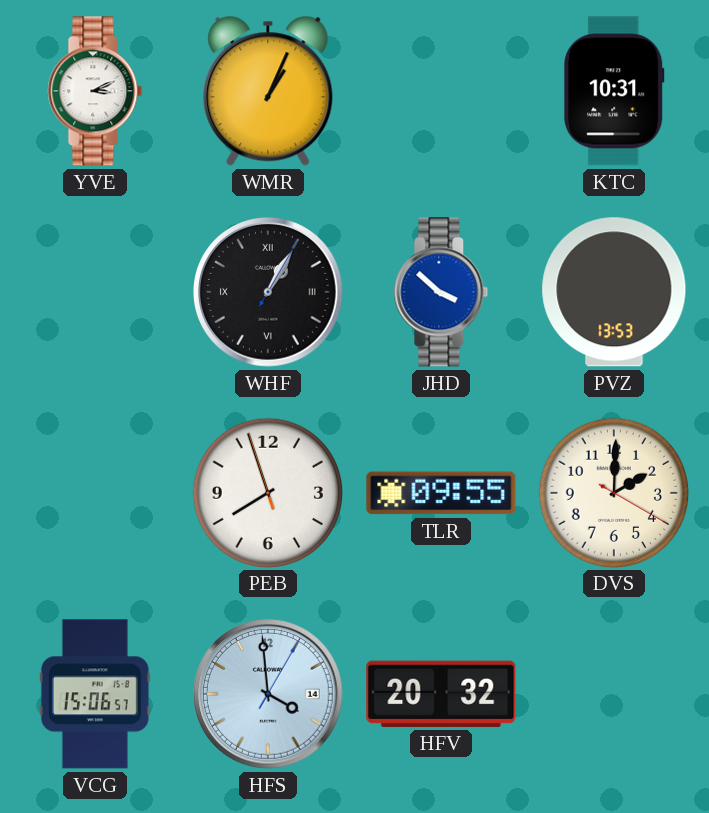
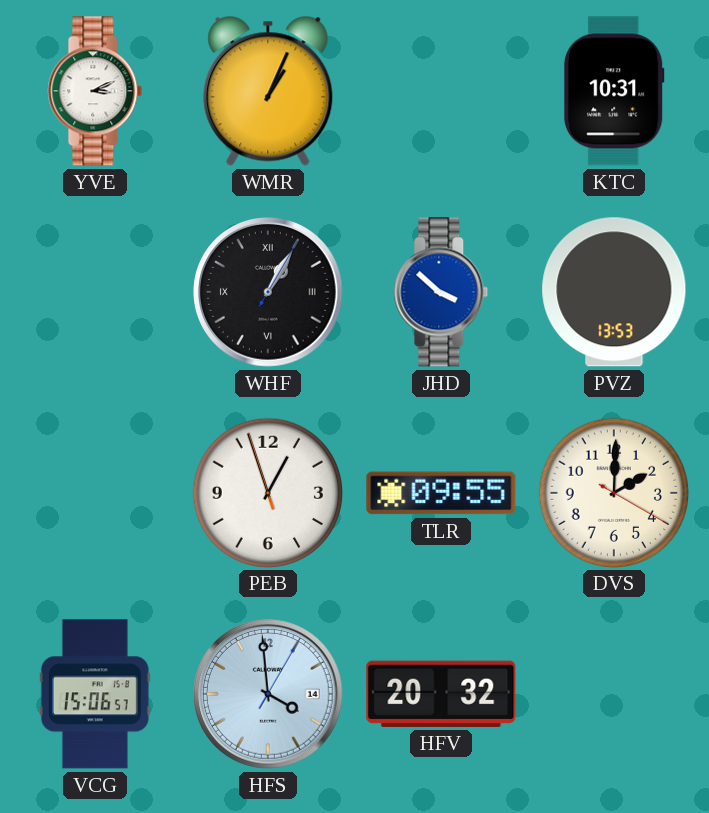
PEB: 7:56 -> 12:56 (267, 492)
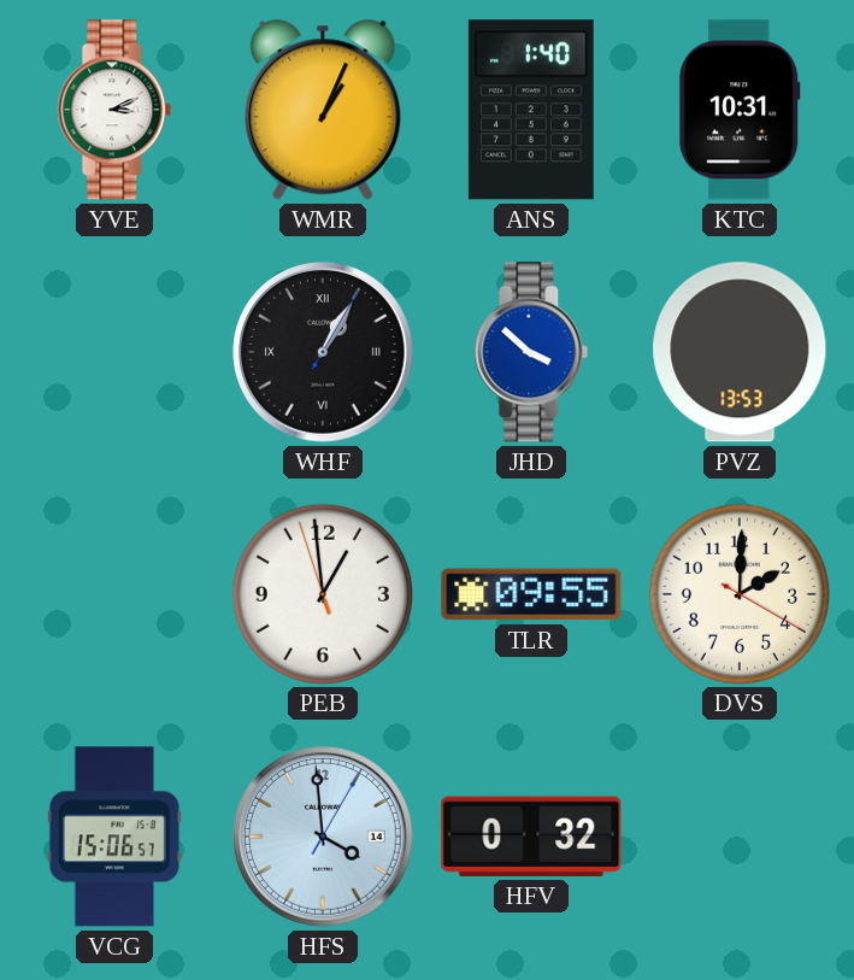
ANS: none -> 1:40 (531, 110)
PEB: 12:56 -> 12:58 (322, 593)
HFV: 20:32 -> 0:32 (531, 837)
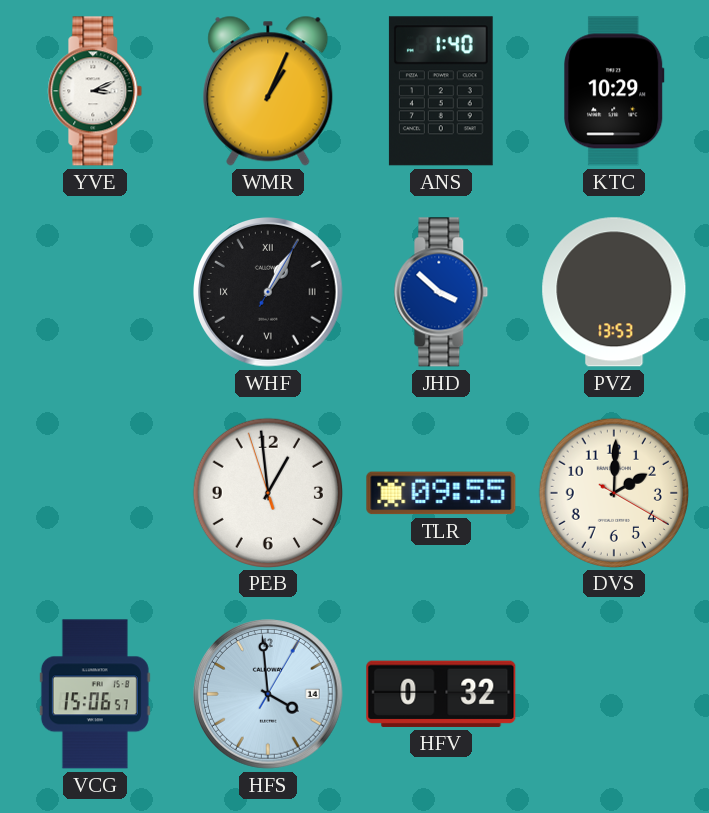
KTC: 10:31 -> 10:29 (614, 91)
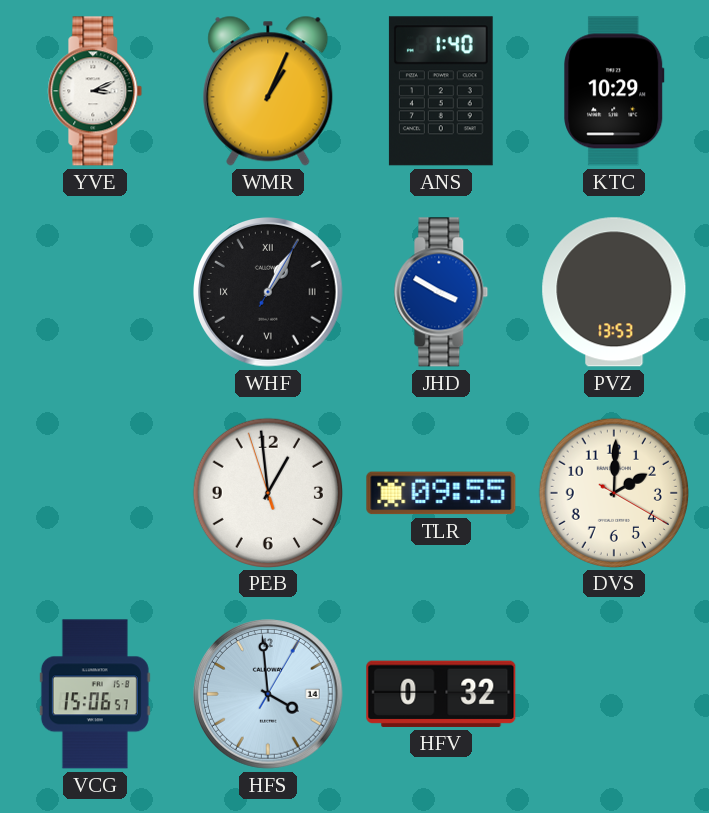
JHD: 3:52 -> 3:50 (441, 292)
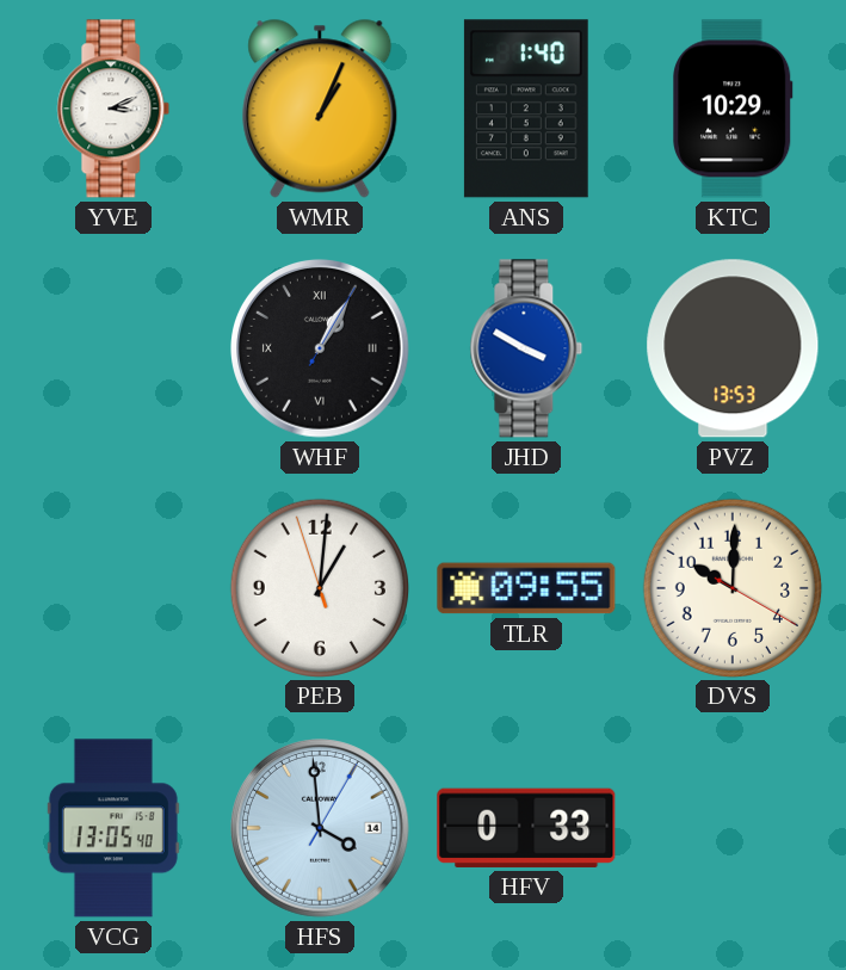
PEB: 12:58 -> 1:00 (319, 587)
DVS: 2:00 -> 10:00 (731, 587)
VCG: 15:06 -> 13:05 (113, 828)
HFV: 0:32 -> 0:33 (526, 828)
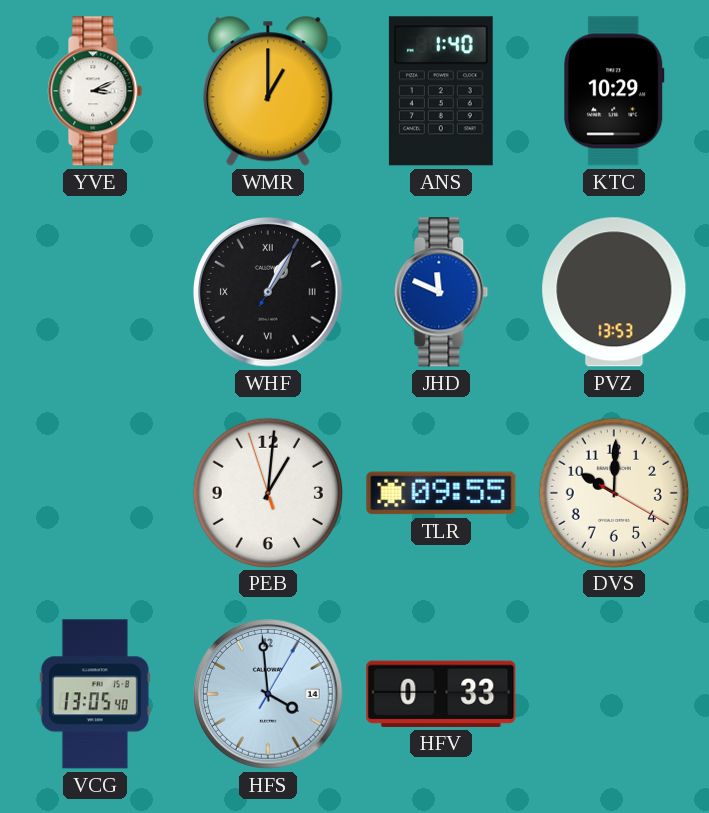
WMR: 1:04 -> 1:00 (268, 91)
JHD: 3:50 -> 11:49 (441, 292)
